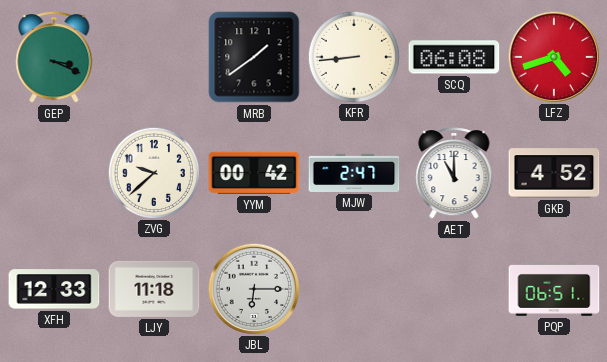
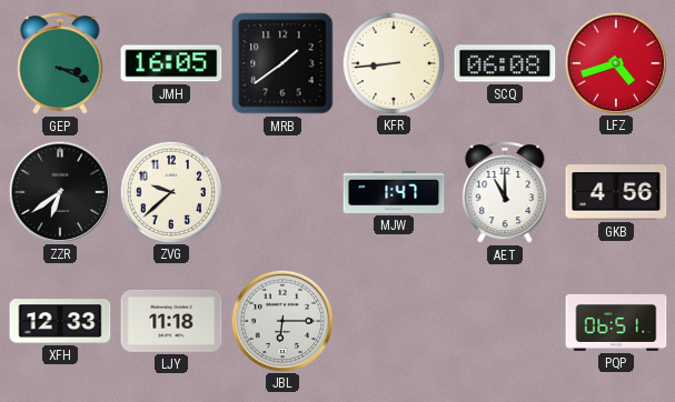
JMH: none -> 16:05 (171, 63)
ZZR: none -> 6:39 (59, 191)
YYM: 00:42 -> none (254, 173)
MJW: 2:47 -> 1:47 (394, 192)
GKB: 4:52 -> 4:56 (616, 192)
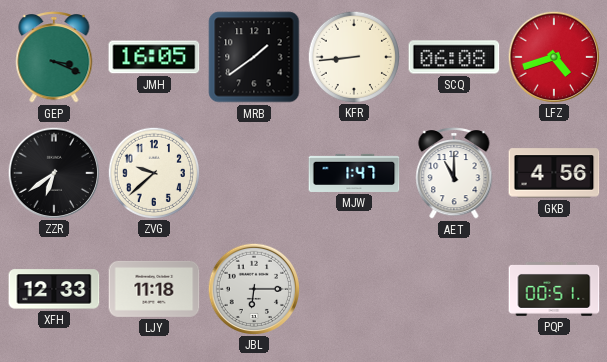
PQP: 06:51 -> 00:51 (554, 290)
